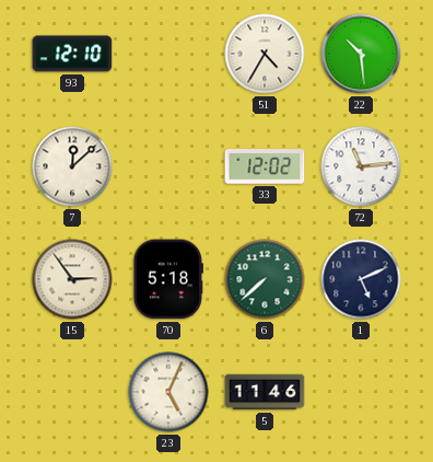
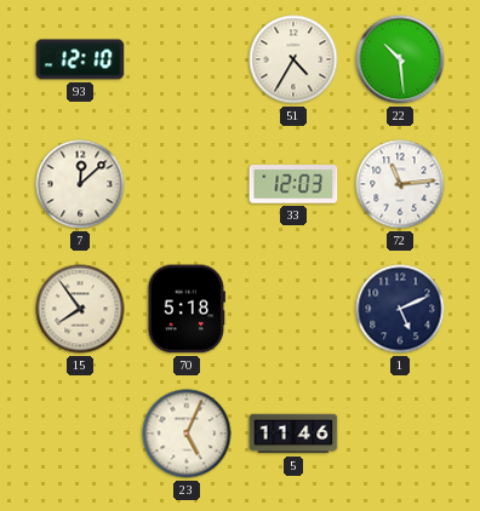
33: 12:02 -> 12:03 (293, 184)
15: 2:54 -> 7:54 (80, 309)
6: 7:38 -> none (265, 279)
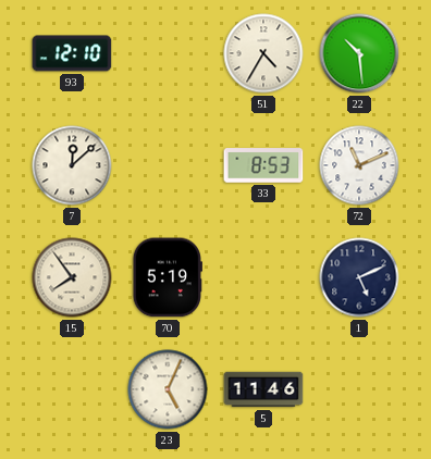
33: 12:03 -> 8:53 (263, 165)
72: 11:14 -> 11:11 (359, 165)
70: 5:18 -> 5:19 (168, 277)
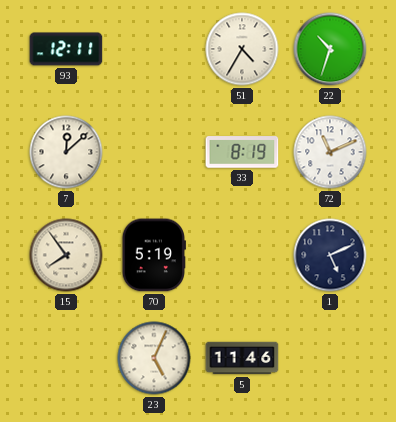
93: 12:10 -> 12:11 (66, 49)
22: 10:29 -> 10:33 (330, 49)
33: 8:53 -> 8:19 (242, 152)
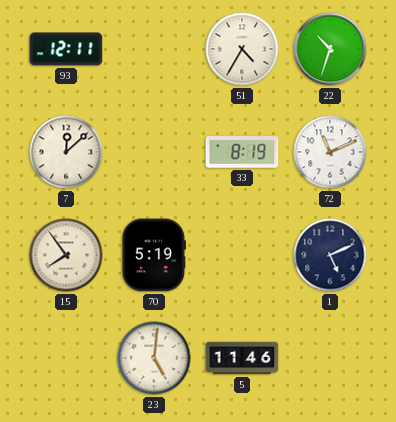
23: 5:04 -> 5:01 (154, 358)
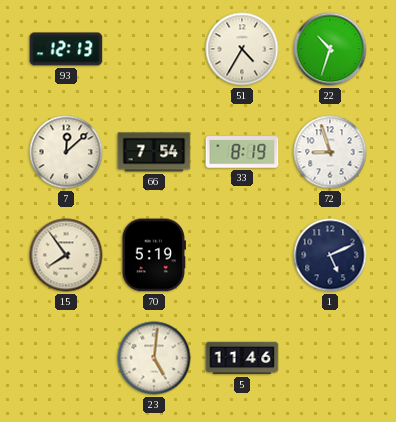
93: 12:11 -> 12:13 (66, 49)
66: none -> 7:54 (154, 152)
72: 11:11 -> 8:57 (330, 152)
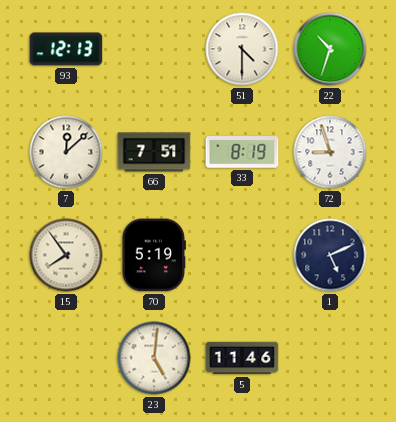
51: 4:35 -> 4:30 (242, 49)
66: 7:54 -> 7:51 (154, 152)
